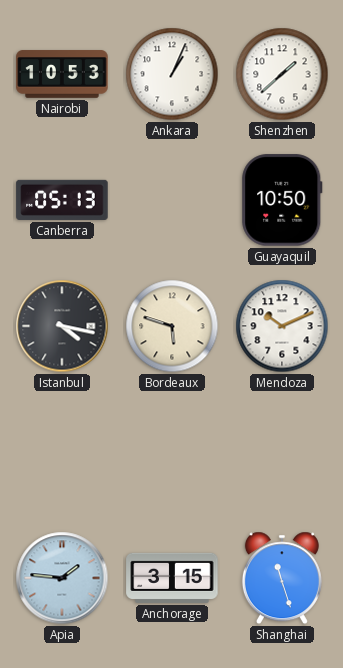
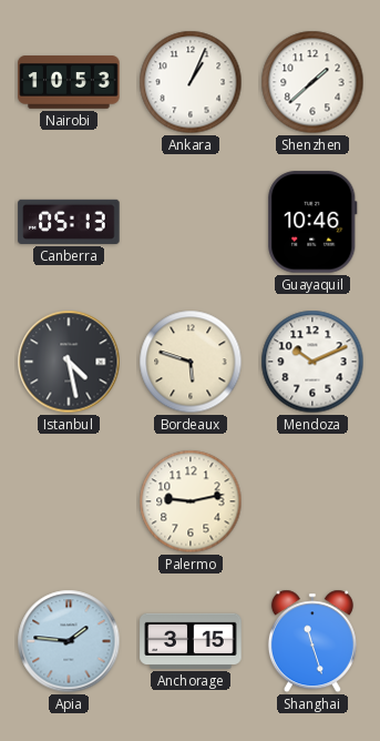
Guayaquil: 10:50 -> 10:46 (312, 222)
Istanbul: 4:17 -> 4:28 (69, 362)
Palermo: none -> 9:13 (191, 501)
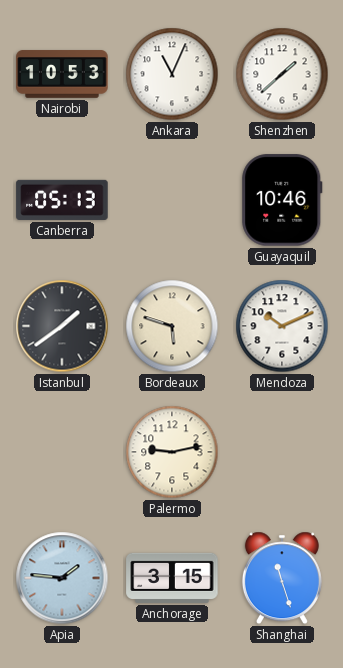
Ankara: 1:04 -> 11:04 (172, 74)
Istanbul: 4:28 -> 1:39 (62, 326)
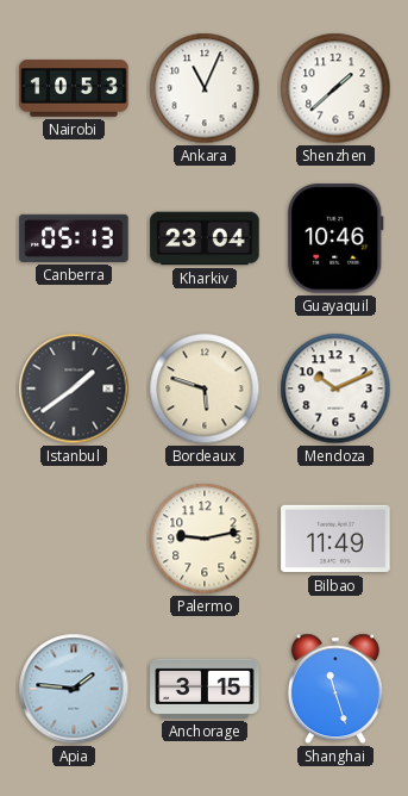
Kharkiv: none -> 23:04 (205, 238)
Bilbao: none -> 11:49 (335, 539)
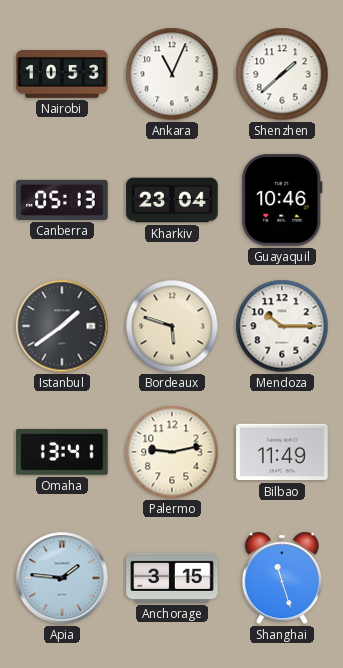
Mendoza: 10:11 -> 10:15 (282, 326)
Omaha: none -> 13:41 (62, 452)
